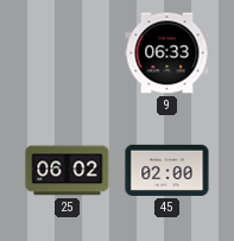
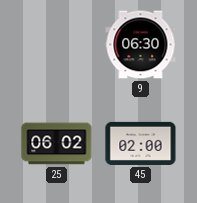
9: 06:33 -> 06:30 (141, 45)
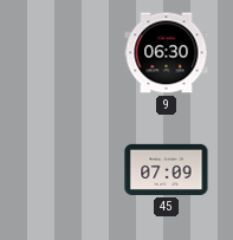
25: 06:02 -> none (57, 144)
45: 02:00 -> 07:09 (167, 169)
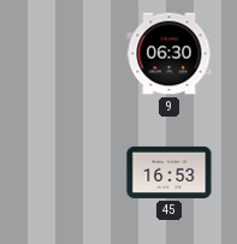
45: 07:09 -> 16:53 (170, 172)
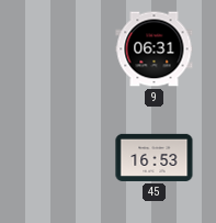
9: 06:30 -> 06:31 (155, 49)
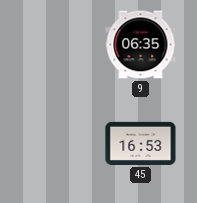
9: 06:31 -> 06:35 (141, 45)
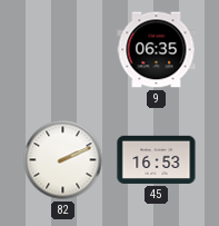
82: none -> 2:11 (63, 160)
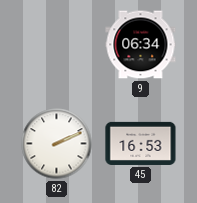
9: 06:35 -> 06:34 (141, 45)
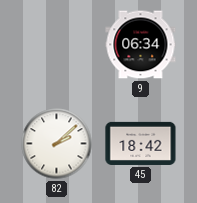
82: 2:11 -> 2:08 (57, 144)
45: 16:53 -> 18:42 (141, 143)
